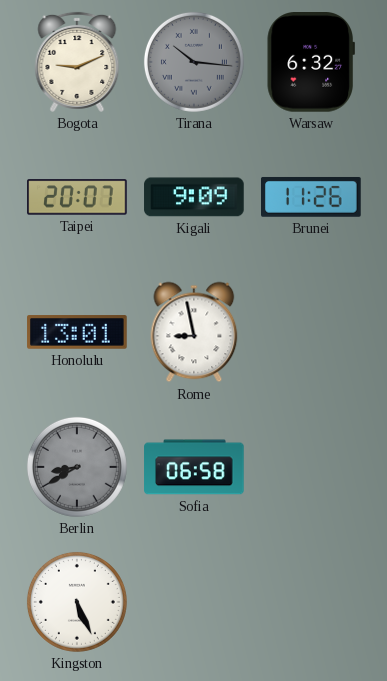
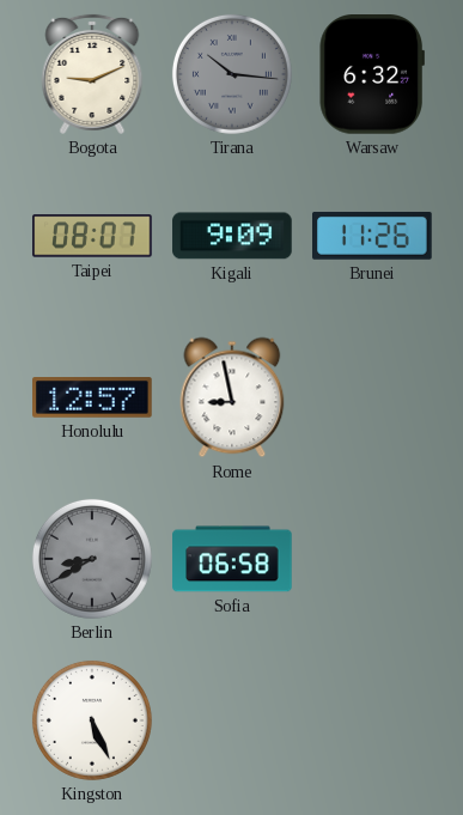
Taipei: 20:07 -> 08:07 (92, 236)
Honolulu: 13:01 -> 12:57 (92, 397)
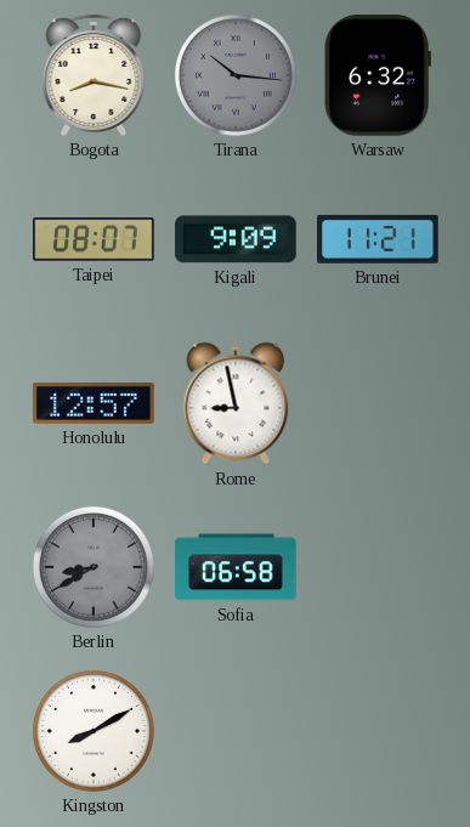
Bogota: 9:11 -> 8:17 (94, 75)
Brunei: 11:26 -> 11:21 (379, 239)
Kingston: 5:26 -> 8:10 (94, 731)
